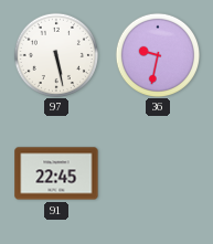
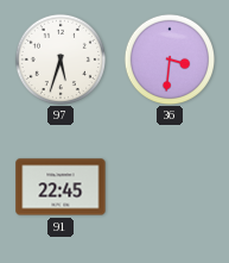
97: 5:28 -> 5:33 (59, 58)
36: 9:32 -> 3:31 (168, 58)
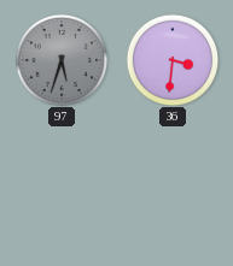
97 dial: white -> grey (60, 59)
91: 22:45 -> none (61, 187)
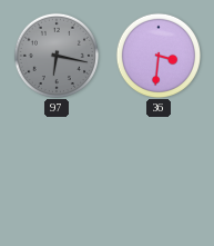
97: 5:33 -> 6:17 (55, 55)
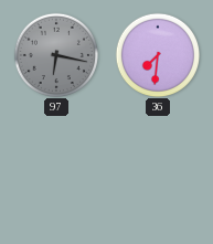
36: 3:31 -> 7:31 (157, 54)
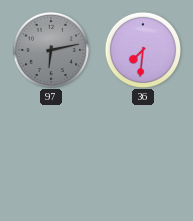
97: 6:17 -> 6:13 (50, 49)
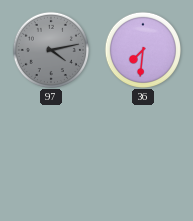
97: 6:13 -> 4:13 (50, 49)
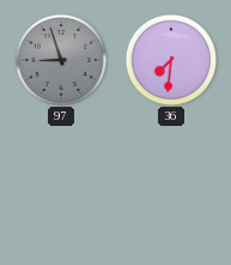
97: 4:13 -> 8:57 (60, 59)
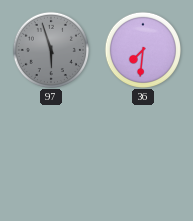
97: 8:57 -> 5:57 (50, 49)
